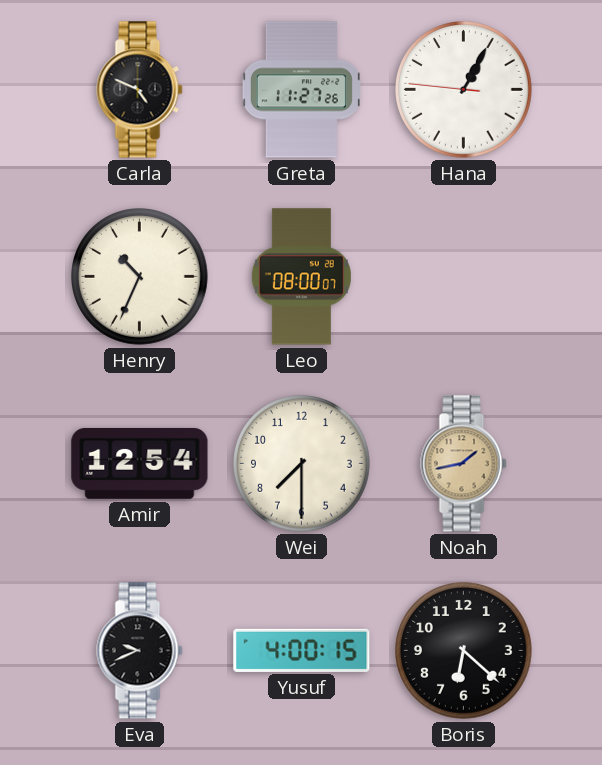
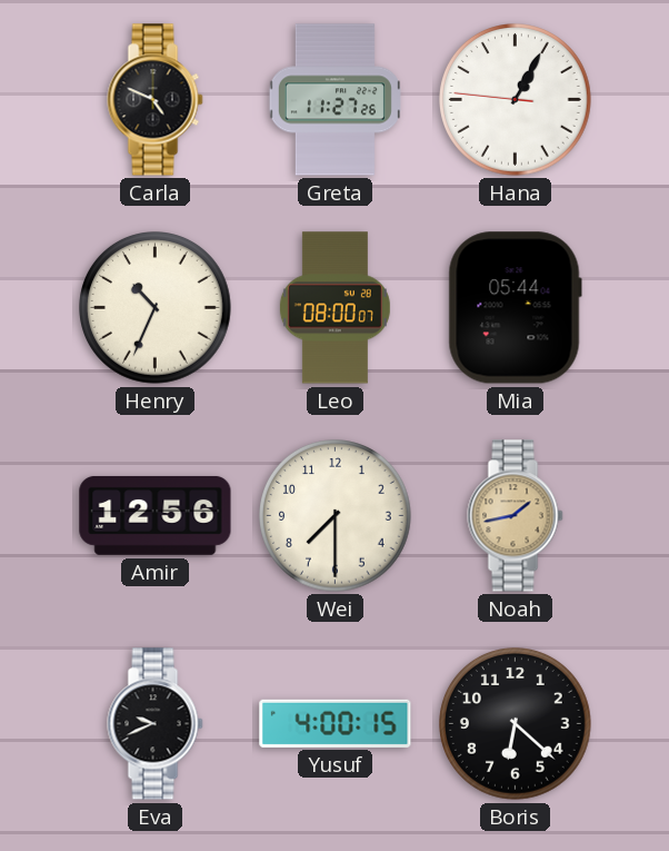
Mia: none -> 05:44 (515, 308)
Amir: 12:54 -> 12:56 (156, 516)
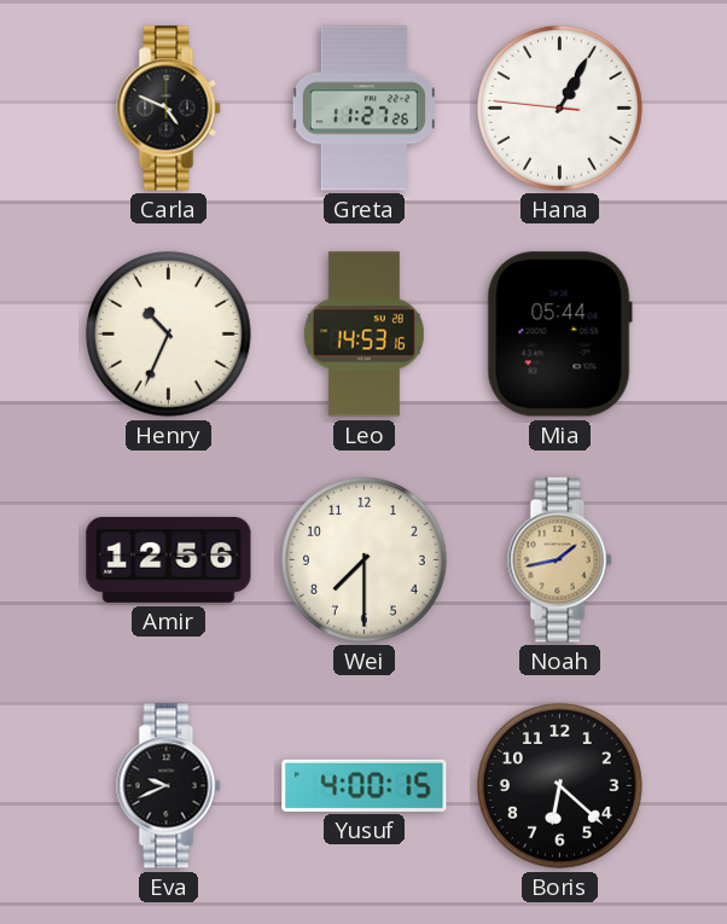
Leo: 08:00 -> 14:53 (363, 335)
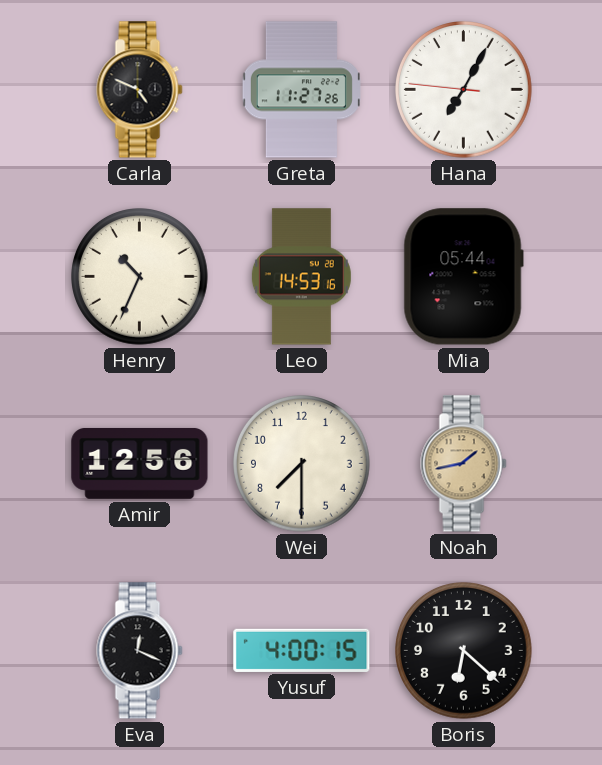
Hana: 1:04 -> 7:04 (464, 90)
Eva: 9:41 -> 12:19 (140, 651)
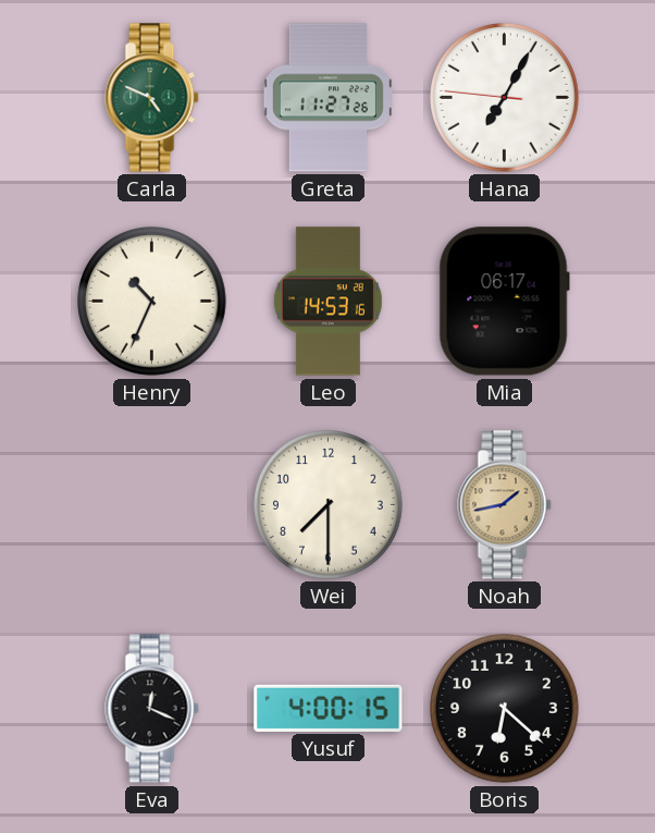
Carla dial: black -> green (152, 98)
Mia: 05:44 -> 06:17 (504, 302)
Amir: 12:56 -> none (140, 464)
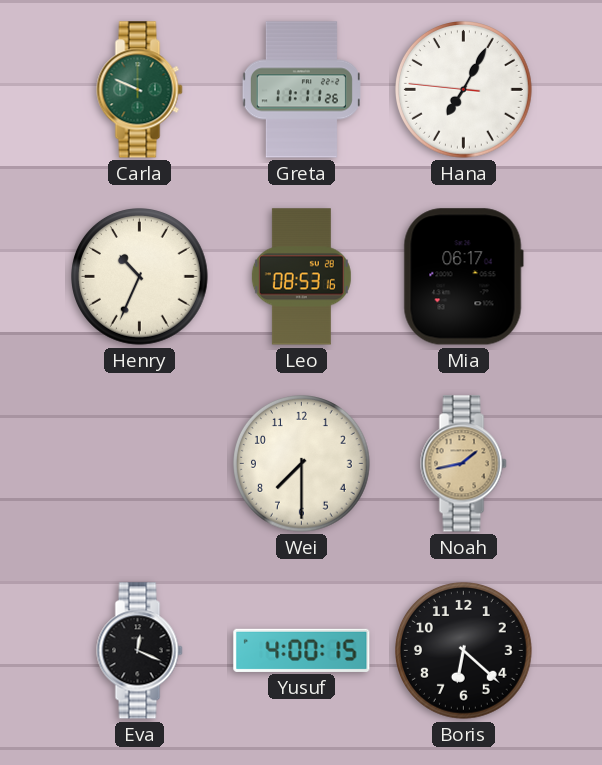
Carla: 4:49 -> 9:49 (140, 90)
Greta: 11:27 -> 11:11 (301, 90)
Leo: 14:53 -> 08:53 (301, 277)
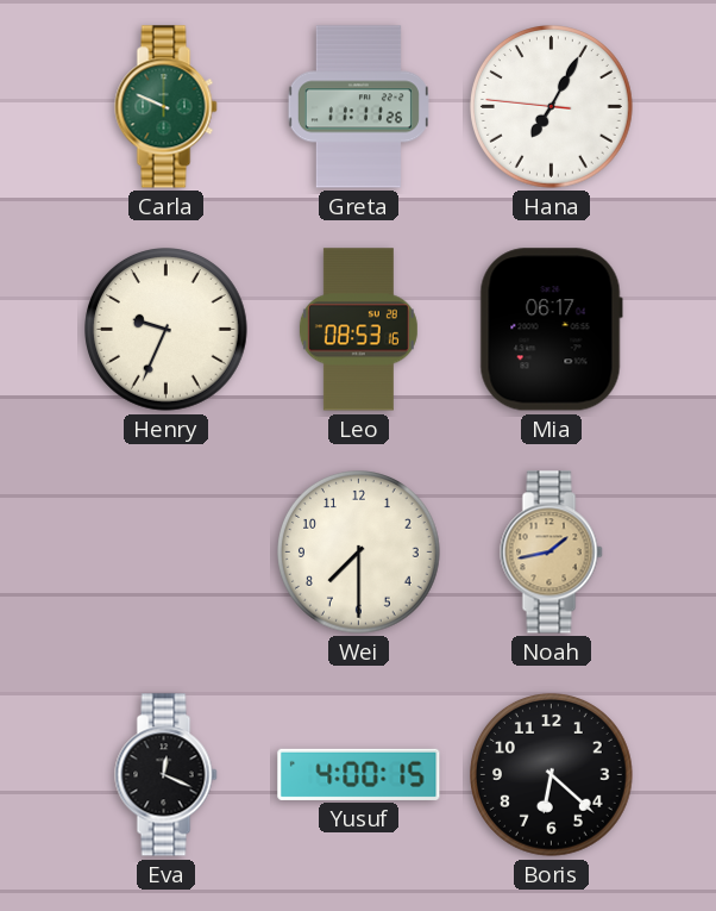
Henry: 10:34 -> 9:34 (167, 330)
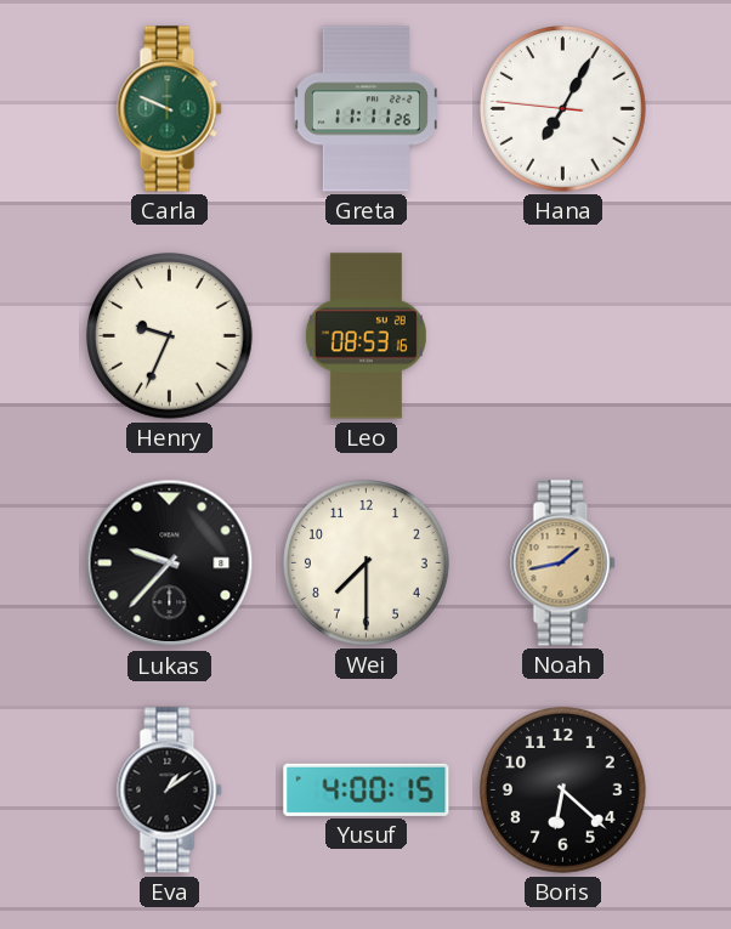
Mia: 06:17 -> none (551, 330)
Lukas: none -> 9:37 (170, 563)
Eva: 12:19 -> 1:09 (170, 791)
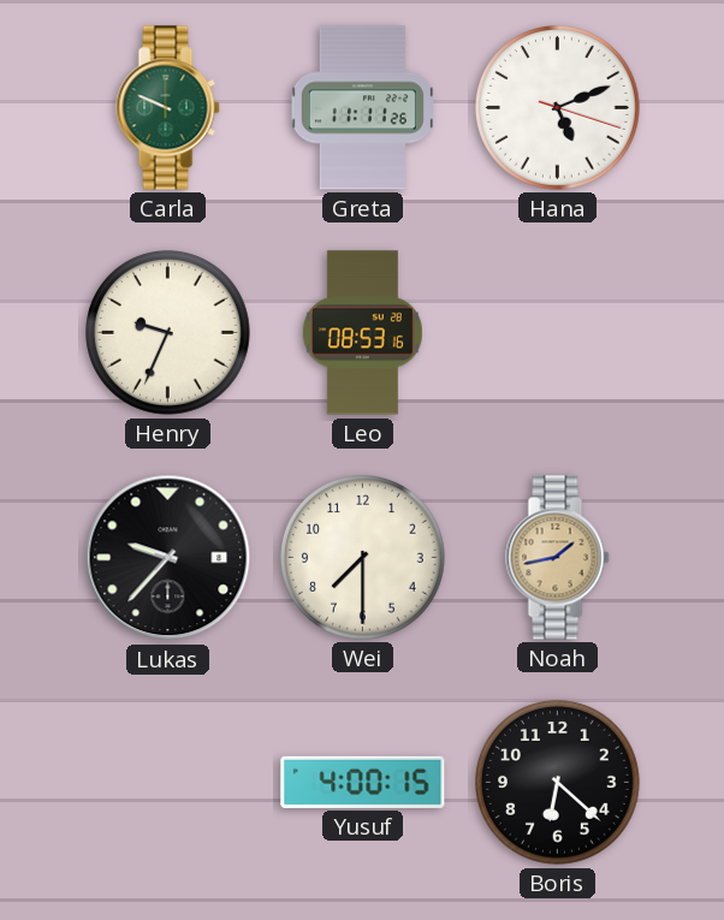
Hana: 7:04 -> 5:11 (558, 108)
Eva: 1:09 -> none (170, 791)
